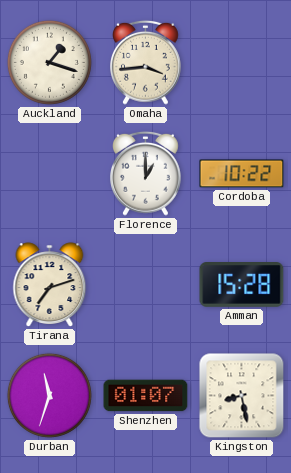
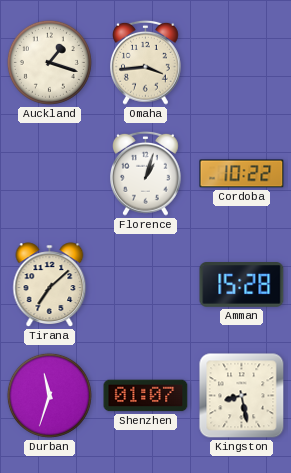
Florence: 1:00 -> 1:03 (146, 173)
Tirana: 7:12 -> 7:08 (50, 285)
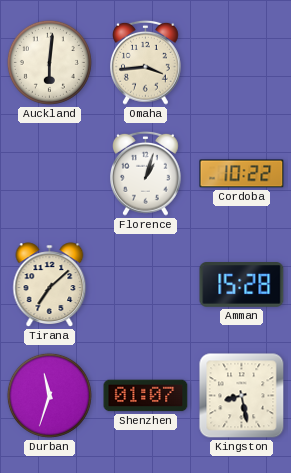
Auckland: 1:18 -> 6:01 (49, 62)
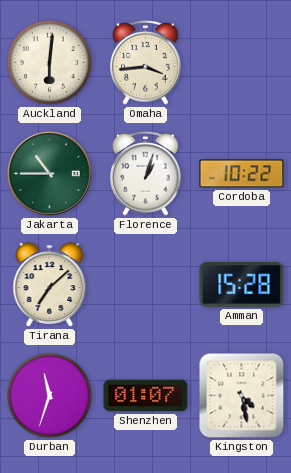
Jakarta: none -> 10:45 (49, 173)
Kingston: 8:28 -> 4:28 (242, 396)
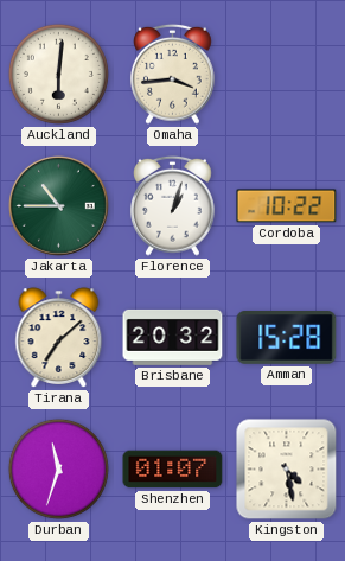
Brisbane: none -> 20:32 (173, 337)
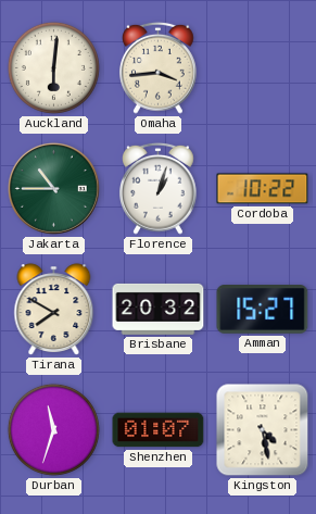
Tirana: 7:08 -> 7:50 (54, 310)
Amman: 15:28 -> 15:27 (263, 310)
